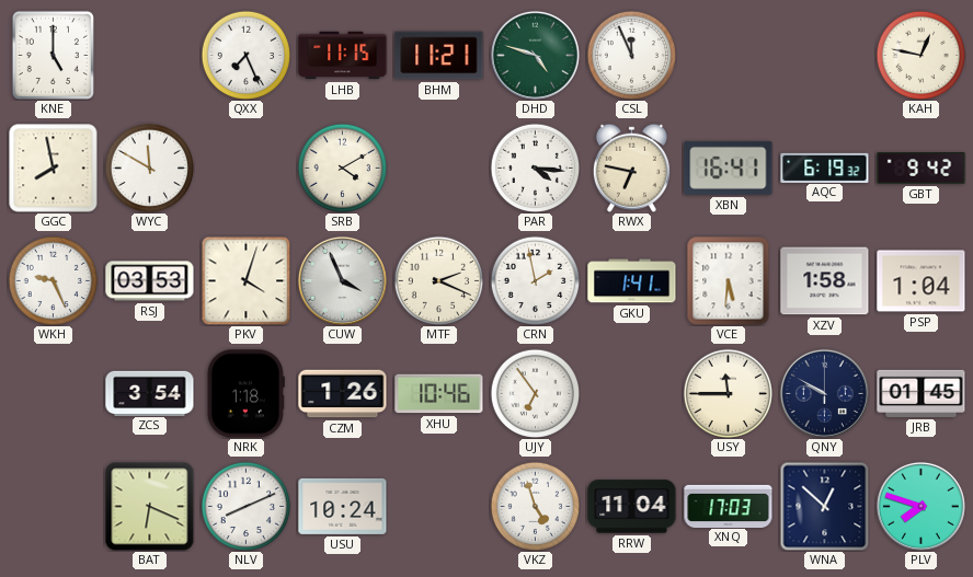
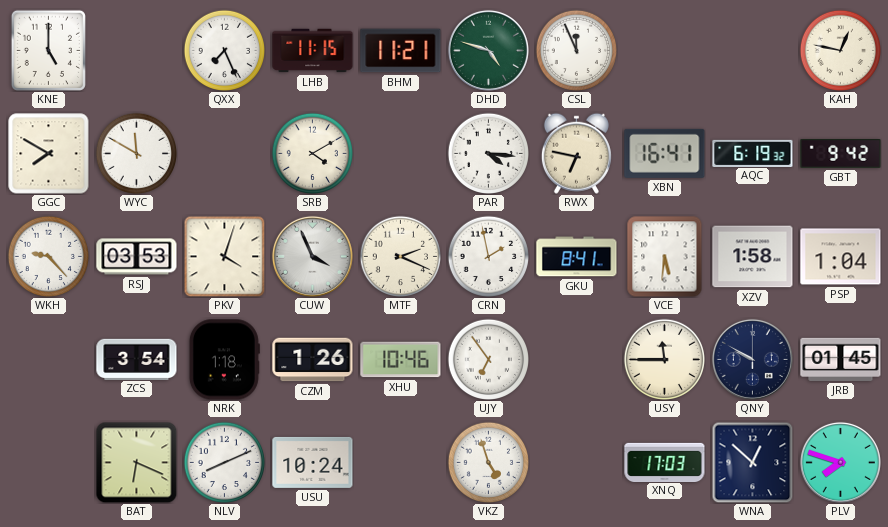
GGC: 7:58 -> 7:50 (49, 154)
WKH: 9:26 -> 9:23 (48, 256)
GKU: 1:41 -> 8:41 (577, 257)
RRW: 11:04 -> none (632, 507)
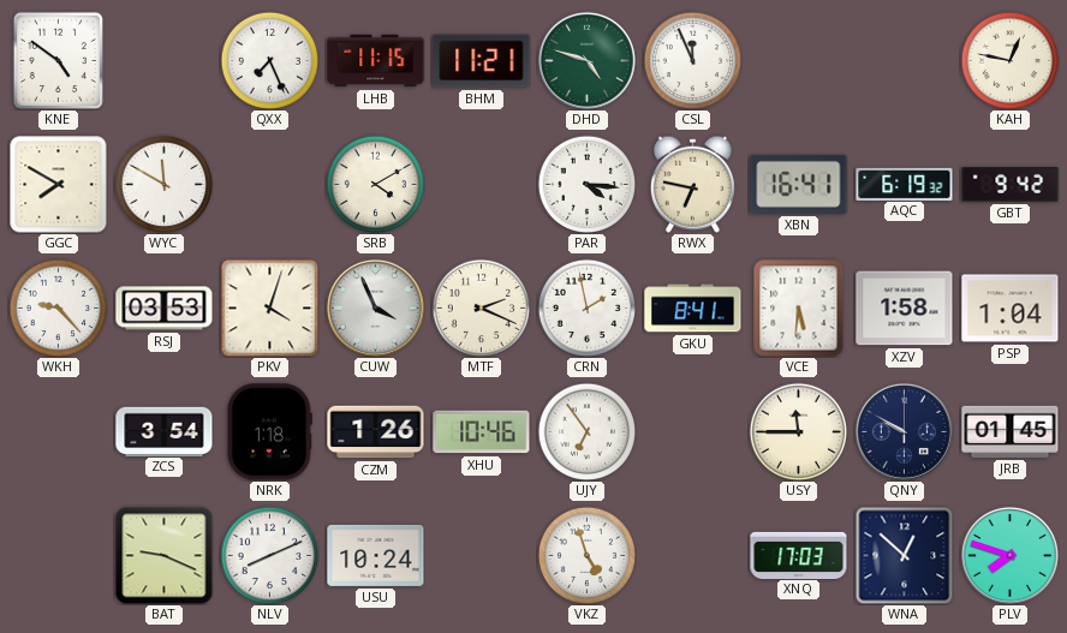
KNE: 5:00 -> 4:51 (58, 60)
BAT: 6:19 -> 9:19 (163, 555)
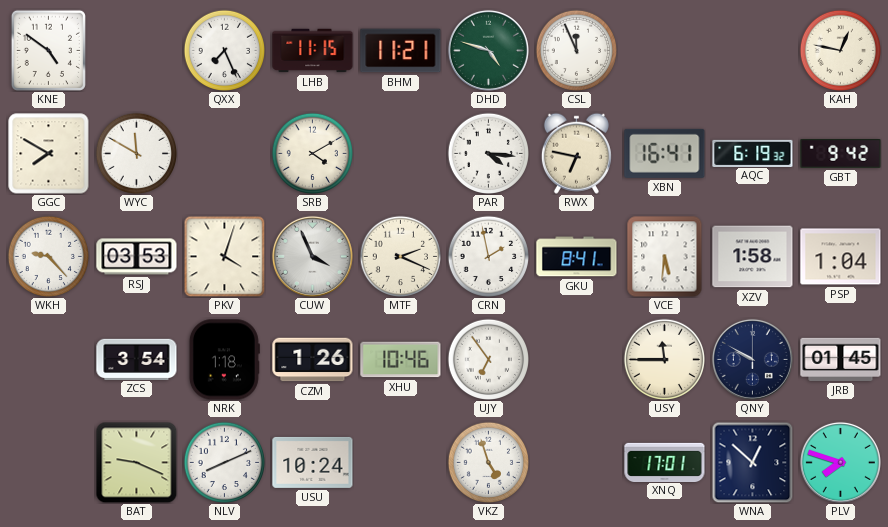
XNQ: 17:03 -> 17:01 (665, 462)
